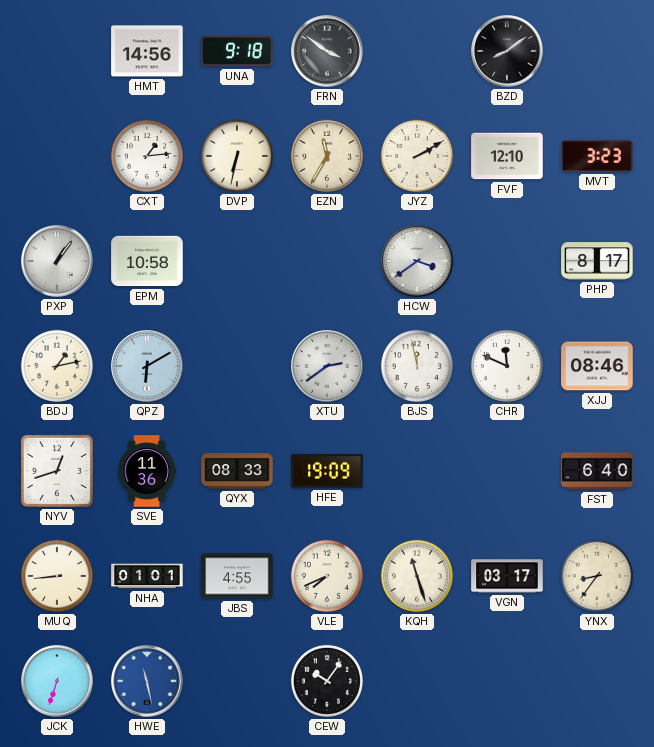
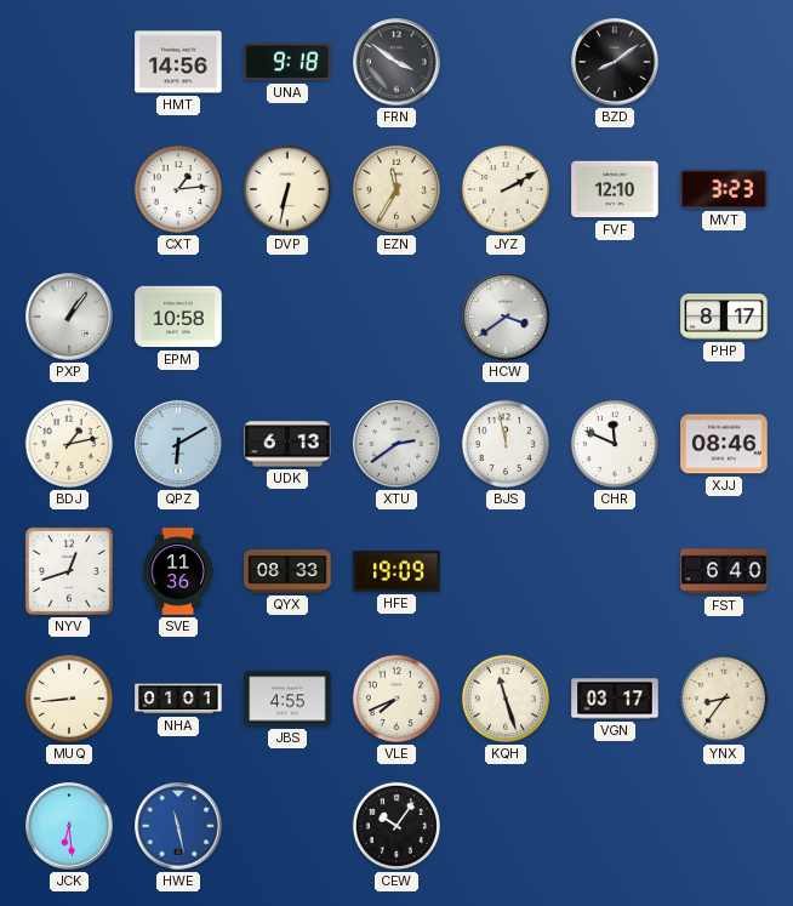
UDK: none -> 6:13 (287, 444)
JCK: 6:33 -> 6:29 (69, 826)
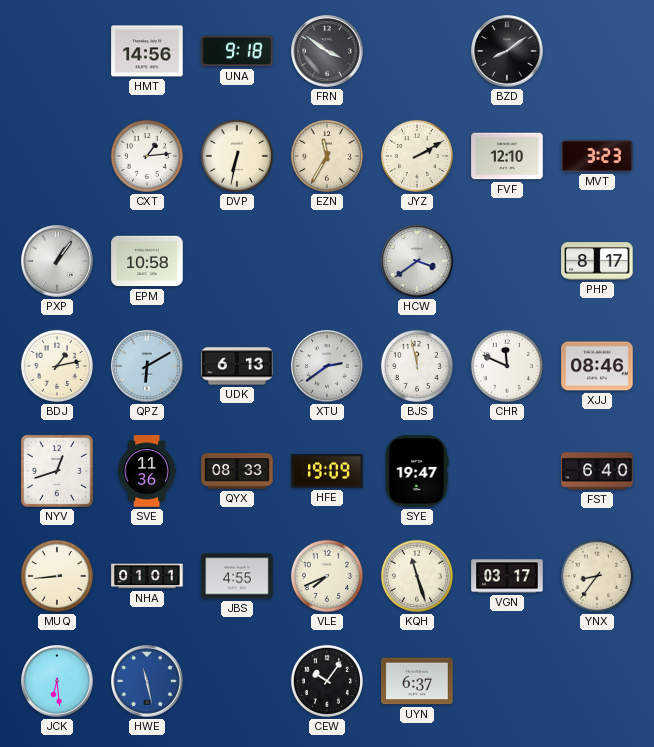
SYE: none -> 19:47 (417, 471)
UYN: none -> 6:37 (417, 681)
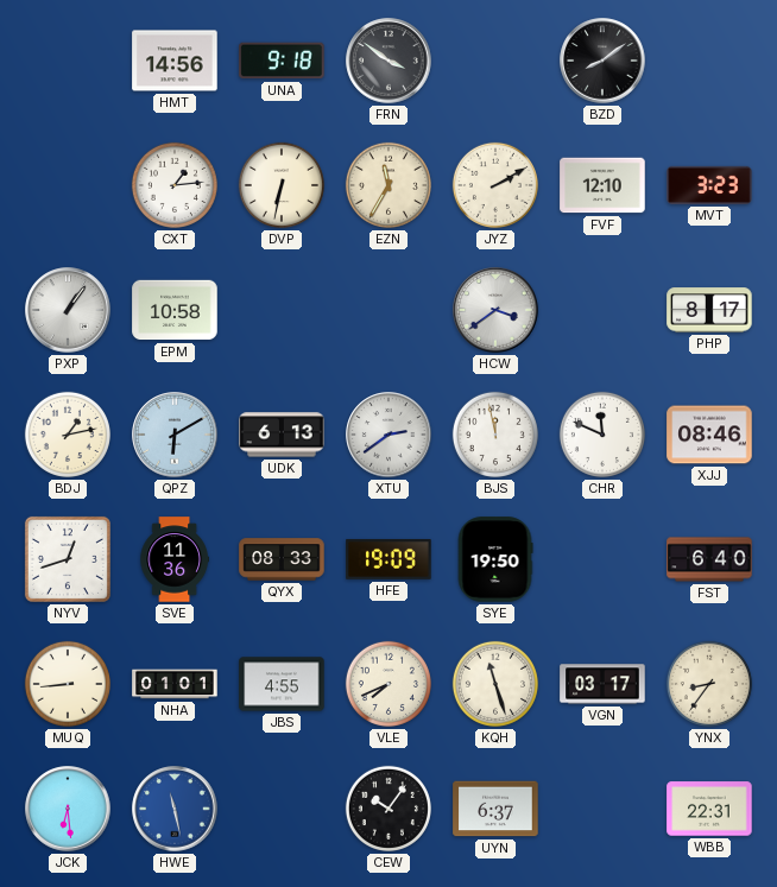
SYE: 19:47 -> 19:50 (495, 559)
WBB: none -> 22:31 (709, 809)
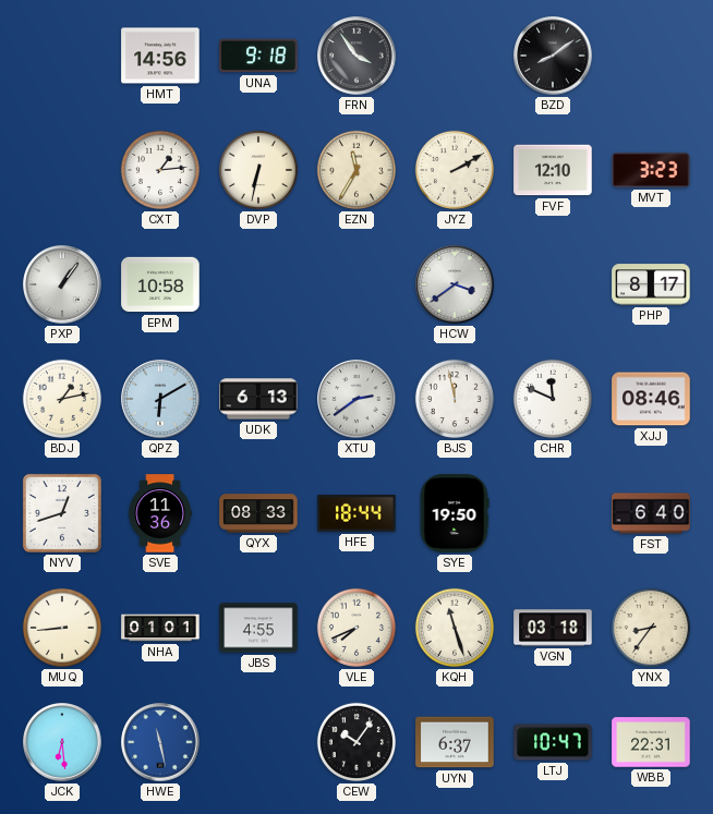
FRN: 3:51 -> 3:54 (356, 56)
HFE: 19:09 -> 18:44 (356, 513)
VGN: 03:17 -> 03:18 (553, 628)
LTJ: none -> 10:47 (553, 742)
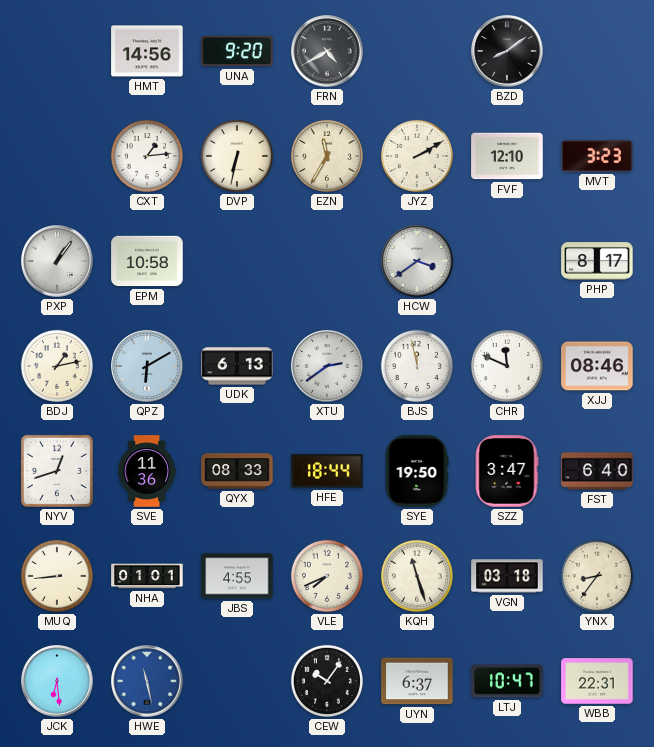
UNA: 9:18 -> 9:20 (237, 51)
FRN: 3:54 -> 4:40 (327, 51)
SZZ: none -> 3:47 (507, 471)
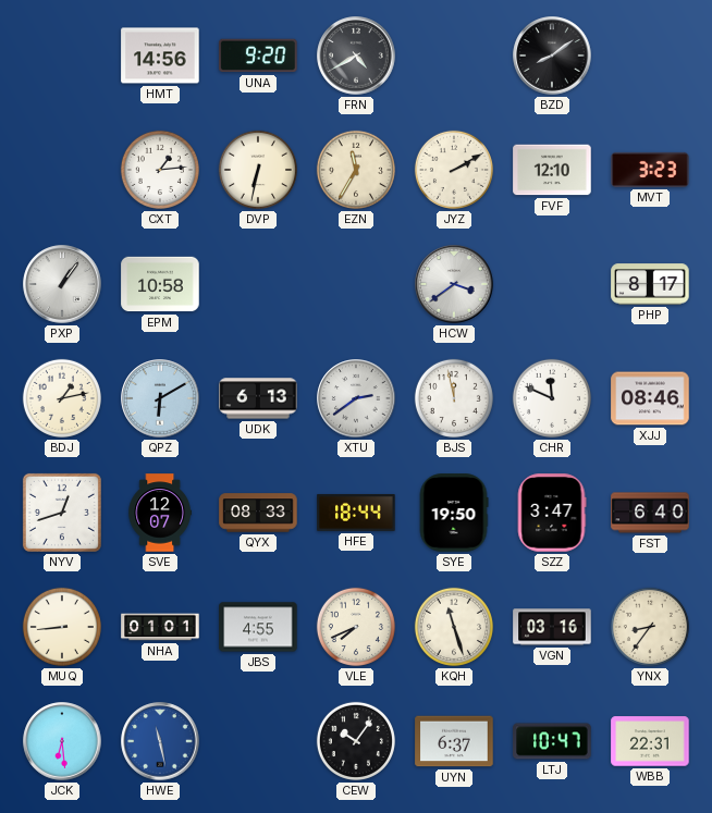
SVE: 11:36 -> 12:07 (159, 513)
VGN: 03:18 -> 03:16 (552, 627)
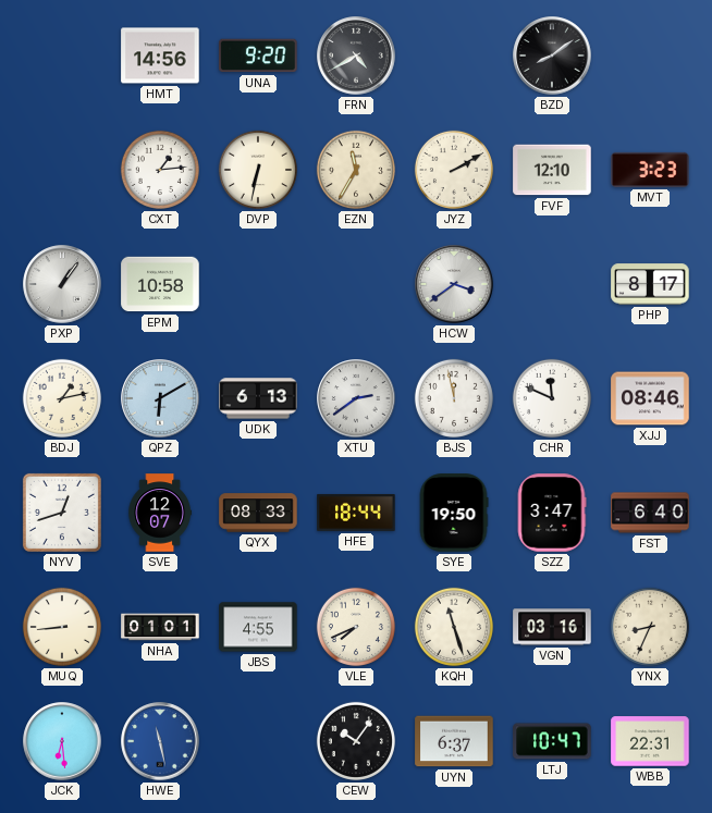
YNX: 8:36 -> 8:34 (650, 627)
